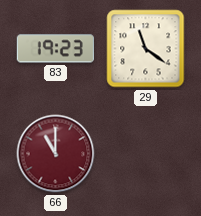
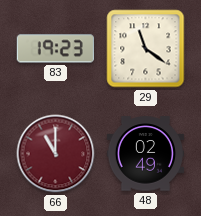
48: none -> 02:49 (145, 154)
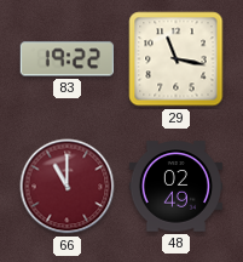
83: 19:23 -> 19:22 (66, 59)
29: 11:21 -> 11:17 (177, 59)
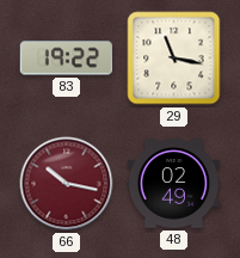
66: 11:00 -> 10:17 (67, 184)
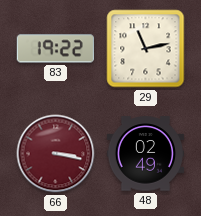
29: 11:17 -> 11:13 (146, 49)
66: 10:17 -> 3:17 (56, 154)
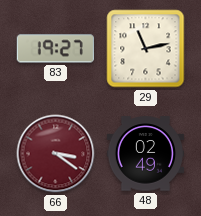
83: 19:22 -> 19:27 (55, 49)
66: 3:17 -> 3:21 (56, 154)
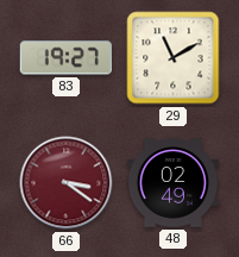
29: 11:13 -> 11:10 (174, 58)
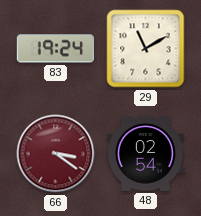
83: 19:27 -> 19:24 (55, 49)
48: 02:49 -> 02:54 (145, 154)
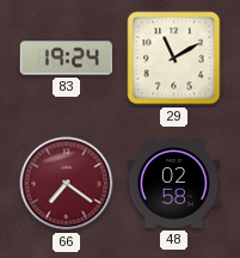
66: 3:21 -> 7:21 (67, 184)
48: 02:54 -> 02:58 (173, 184)
